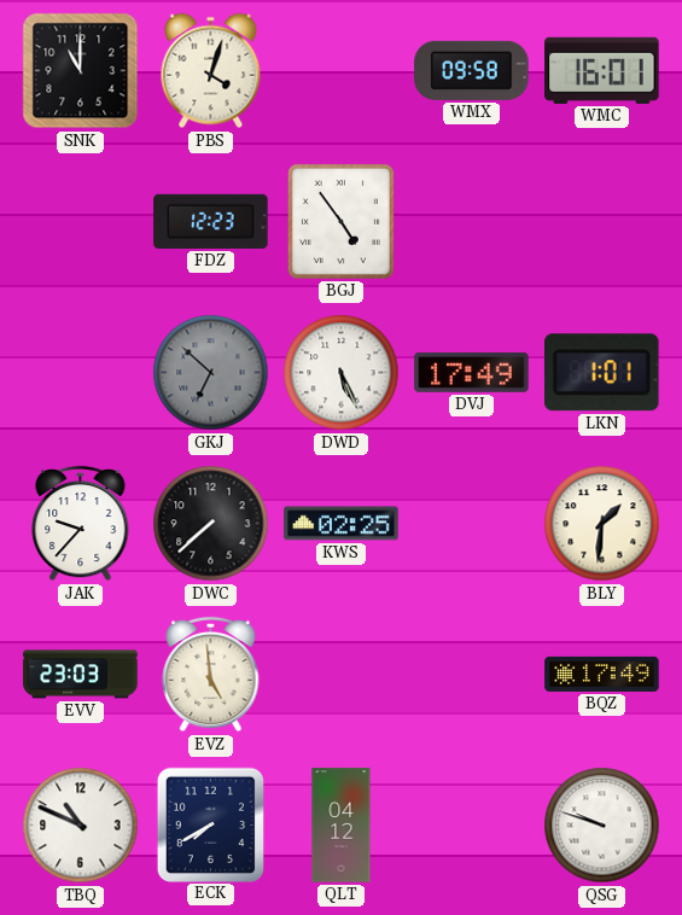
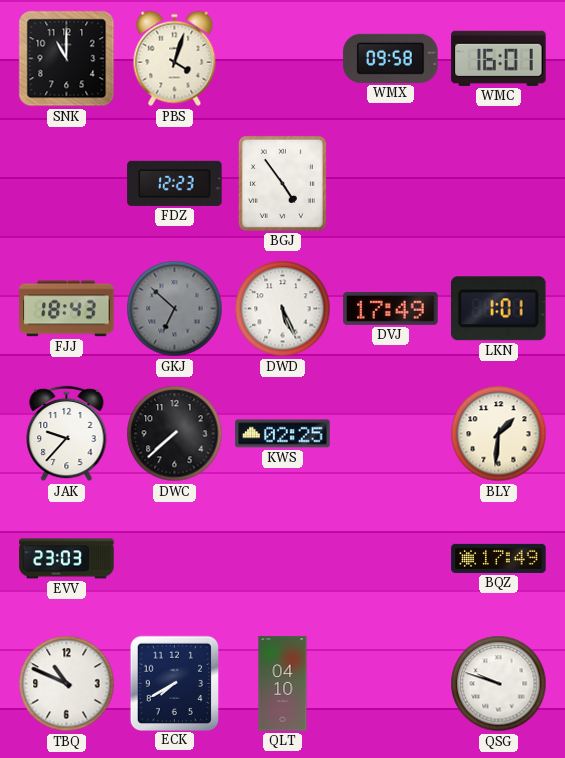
FJJ: none -> 18:43 (67, 309)
EVZ: 4:59 -> none (211, 675)
QLT: 04:12 -> 04:10 (283, 684)
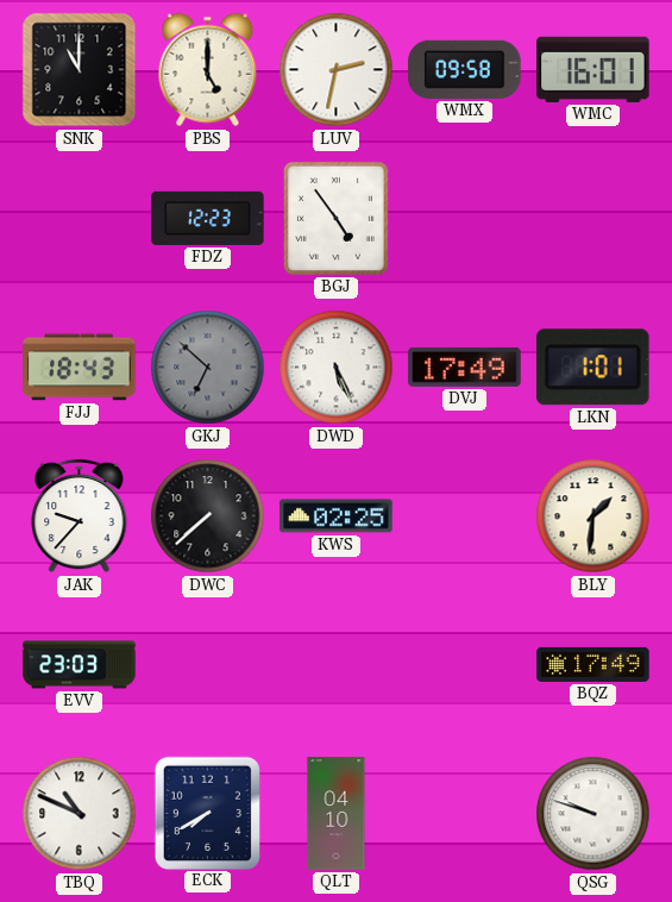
PBS: 4:03 -> 5:00 (208, 70)
LUV: none -> 2:32 (337, 70)
